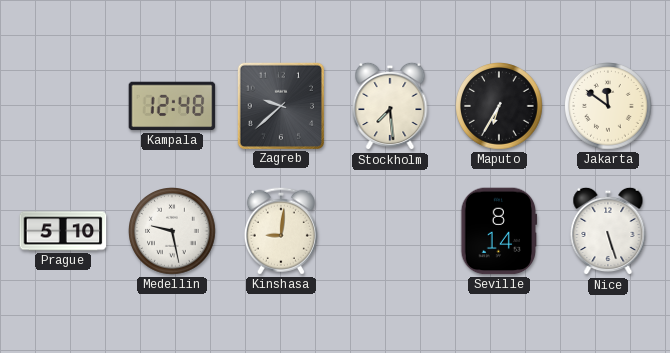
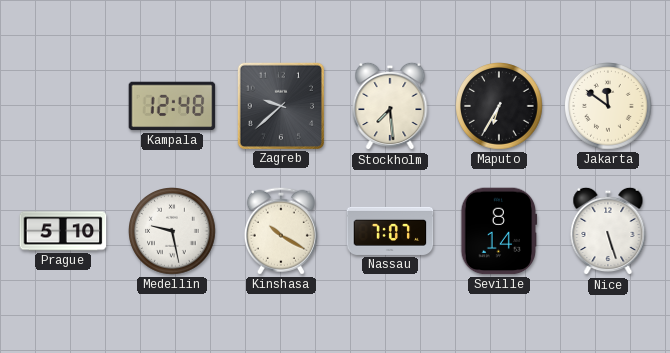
Kinshasa: 9:01 -> 10:20 (281, 231)
Nassau: none -> 7:07 (390, 231)
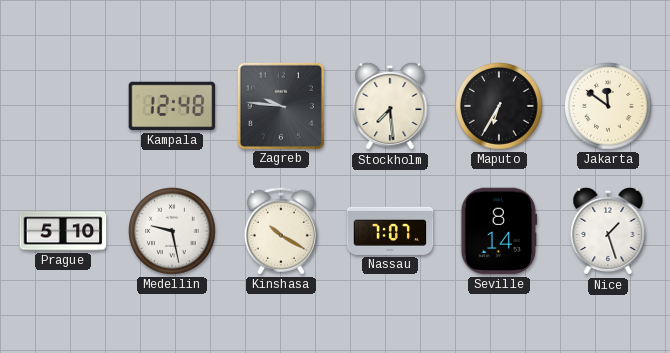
Zagreb: 9:38 -> 9:46 (280, 105)
Nice: 5:27 -> 1:27 (608, 231)
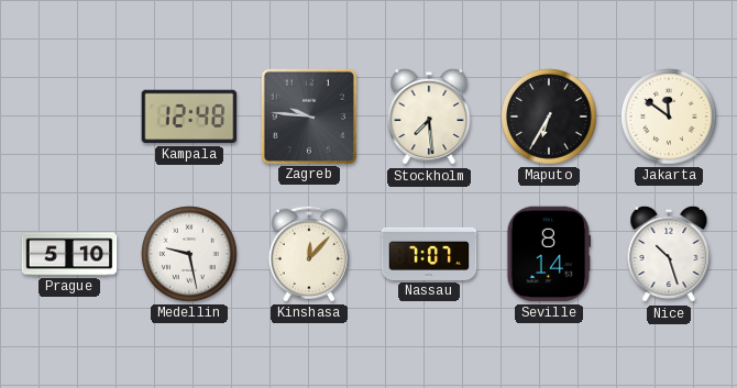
Kinshasa: 10:20 -> 12:07 (309, 254)
Nice: 1:27 -> 10:27 (669, 254)
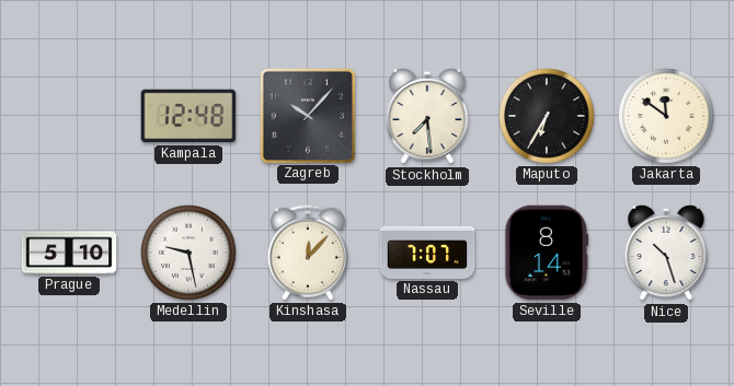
Zagreb: 9:46 -> 10:07 (307, 115)
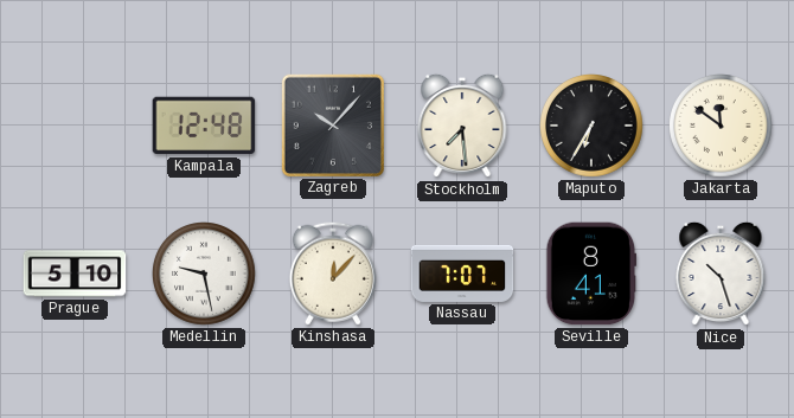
Seville: 8:14 -> 8:41 (591, 274)
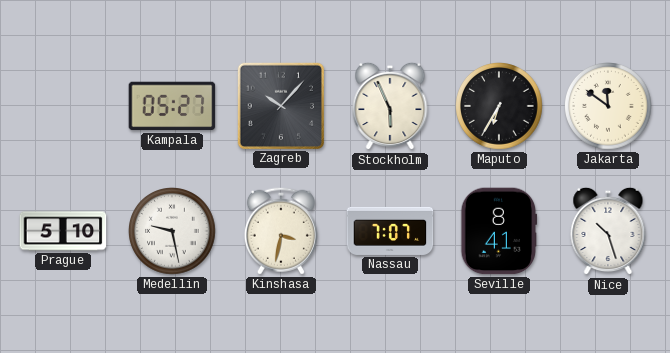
Kampala: 12:48 -> 05:27 (172, 106)
Stockholm: 7:29 -> 5:56 (390, 106)
Kinshasa: 12:07 -> 3:32 (281, 231)
